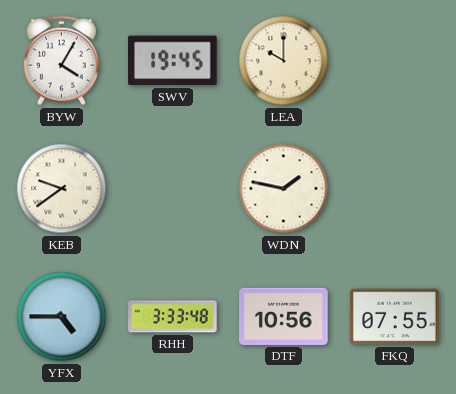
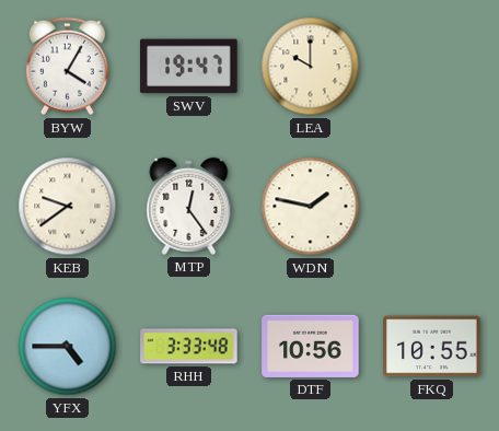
SWV: 19:45 -> 19:47 (189, 67)
MTP: none -> 12:24 (189, 206)
FKQ: 07:55 -> 10:55 (432, 347)
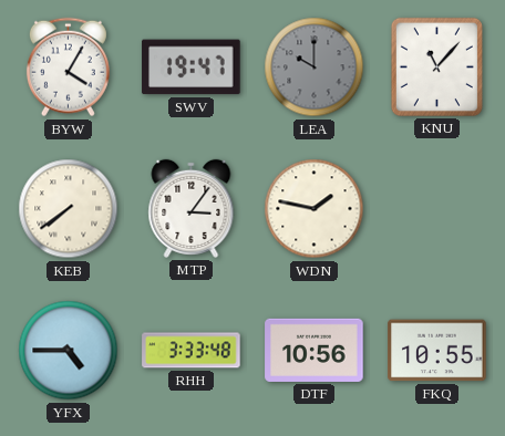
LEA dial: cream -> grey (315, 68)
KNU: none -> 11:07 (436, 66)
KEB: 9:39 -> 7:39 (69, 209)
MTP: 12:24 -> 3:06 (192, 208)
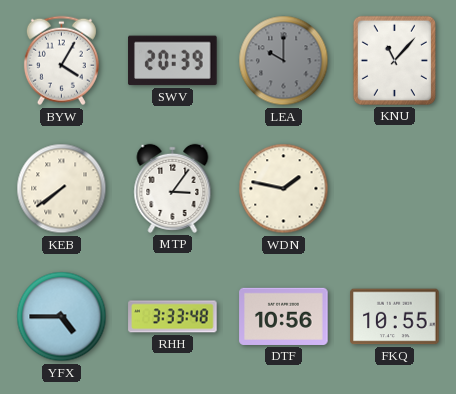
SWV: 19:47 -> 20:39 (173, 61)
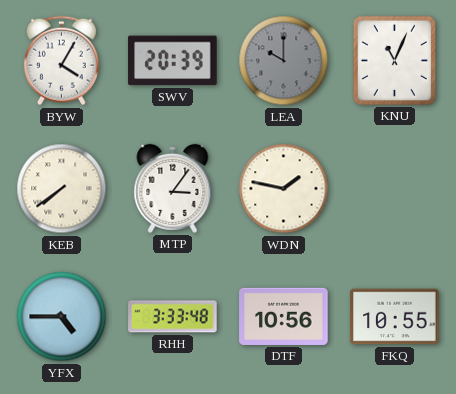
KNU: 11:07 -> 11:04 (394, 60)
